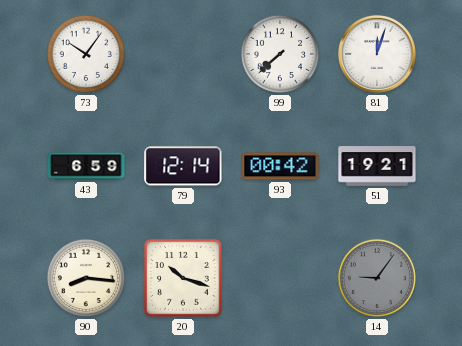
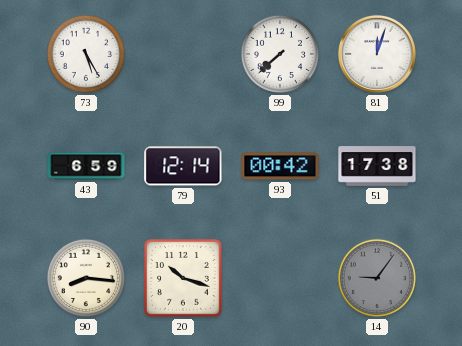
73: 10:06 -> 5:25 (86, 54)
51: 19:21 -> 17:38 (377, 166)
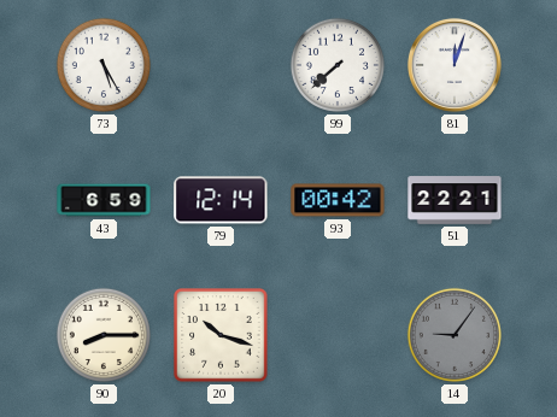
51: 17:38 -> 22:21 (455, 200)
90: 8:16 -> 8:15 (104, 335)
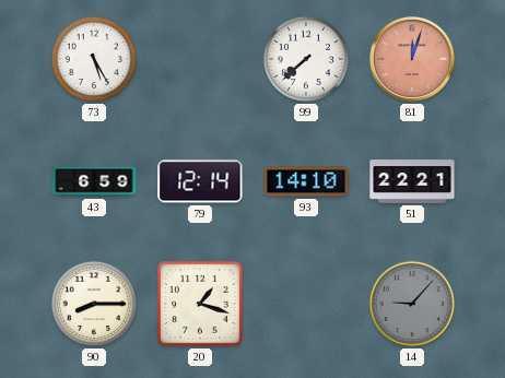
81 dial: white -> salmon (412, 59)
93: 00:42 -> 14:10 (306, 181)
20: 10:18 -> 1:18 (200, 304)
14: 9:06 -> 9:07 (412, 304)
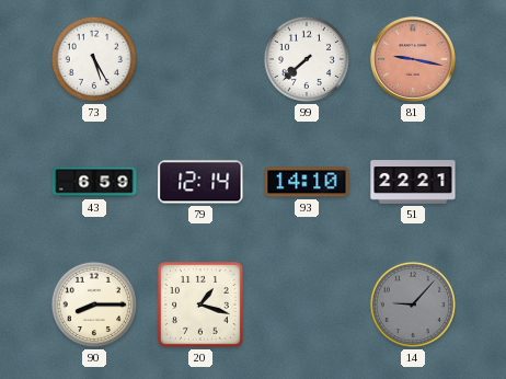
81: 12:03 -> 9:17 (413, 59)
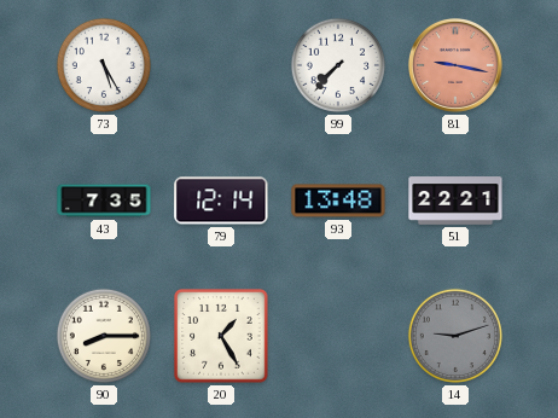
99: 7:38 -> 7:37 (338, 65)
43: 6:59 -> 7:35 (104, 201)
93: 14:10 -> 13:48 (338, 201)
20: 1:18 -> 1:25 (221, 336)
14: 9:07 -> 9:12 (455, 336)
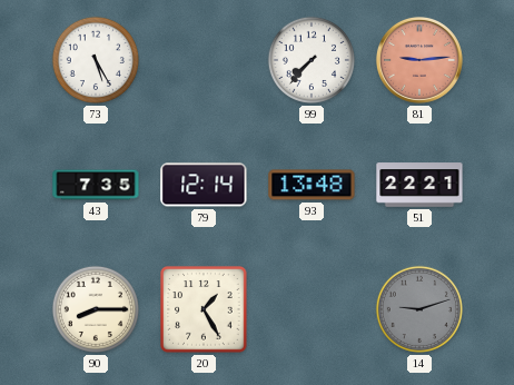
81: 9:17 -> 9:14 (419, 60)
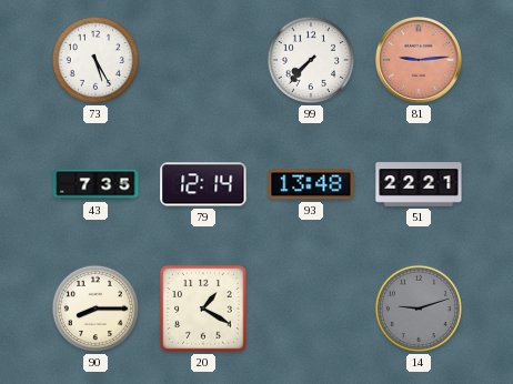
20: 1:25 -> 1:20 (203, 309)
